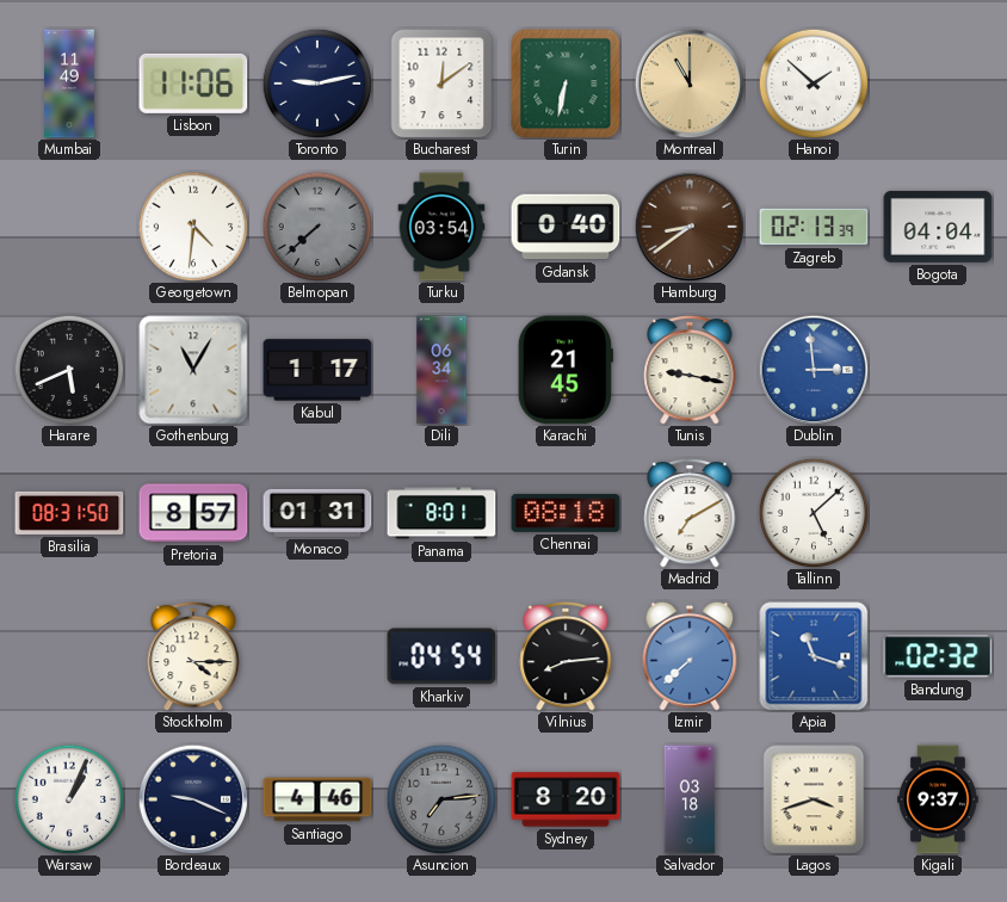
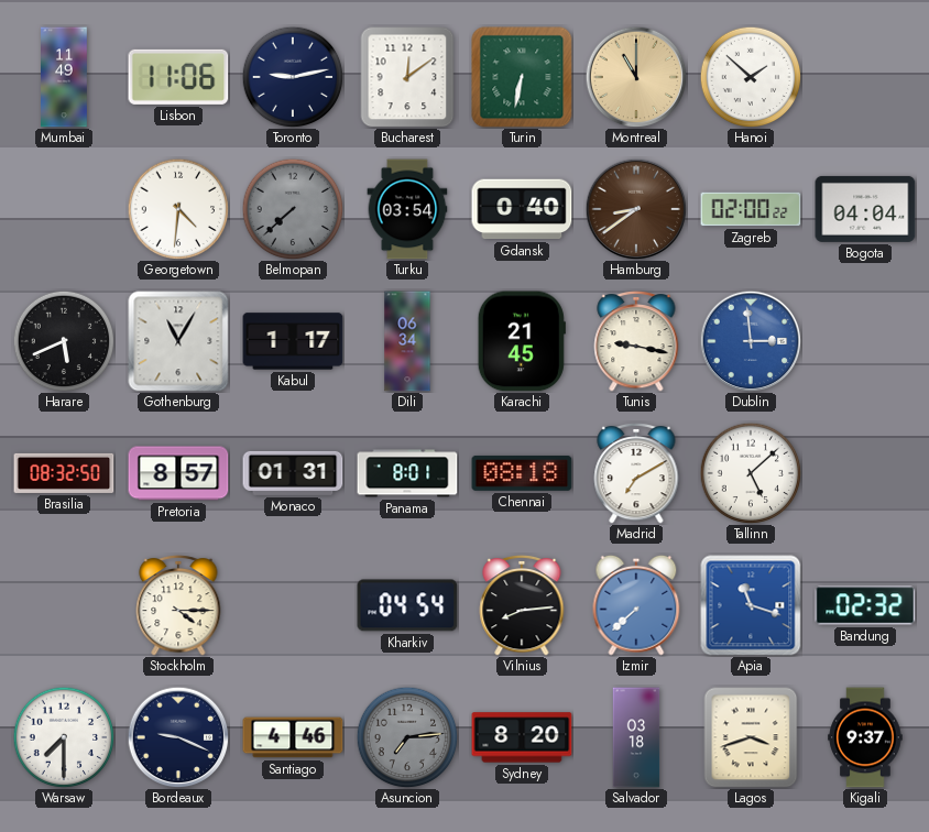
Zagreb: 02:13 -> 02:00 (751, 209)
Brasilia: 08:31 -> 08:32 (64, 473)
Warsaw: 1:04 -> 7:30 (64, 737)
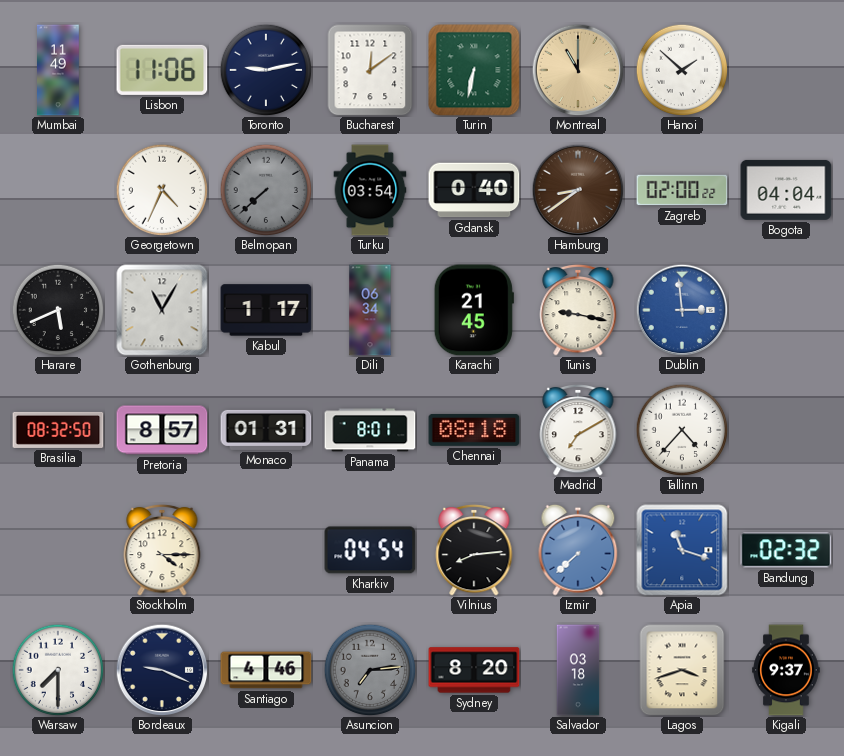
Georgetown: 4:31 -> 4:34 (162, 190)
Tallinn: 5:08 -> 4:37 (682, 430)
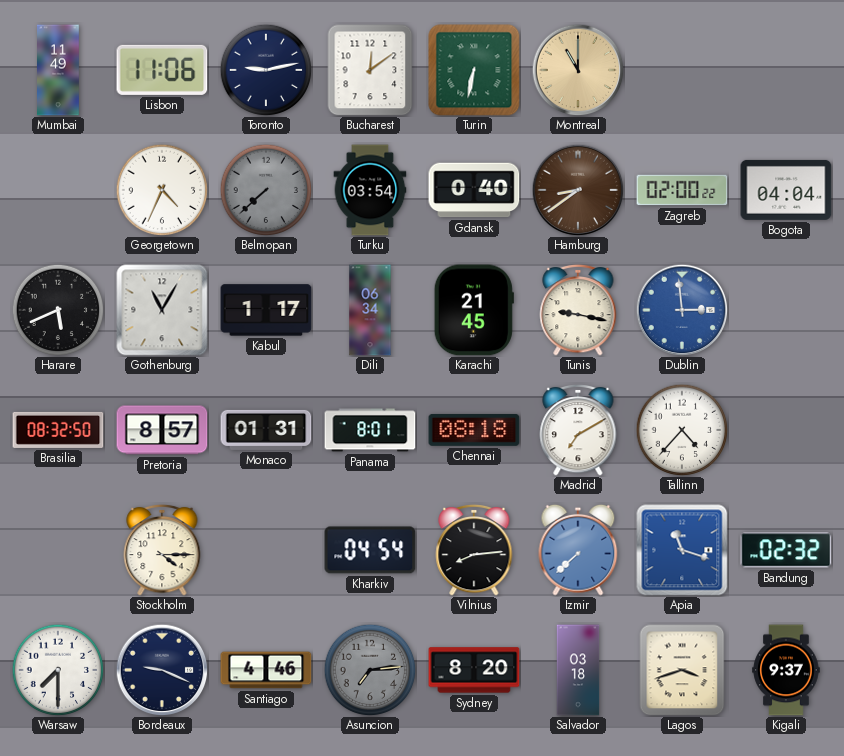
Hanoi: 1:52 -> none (682, 70)
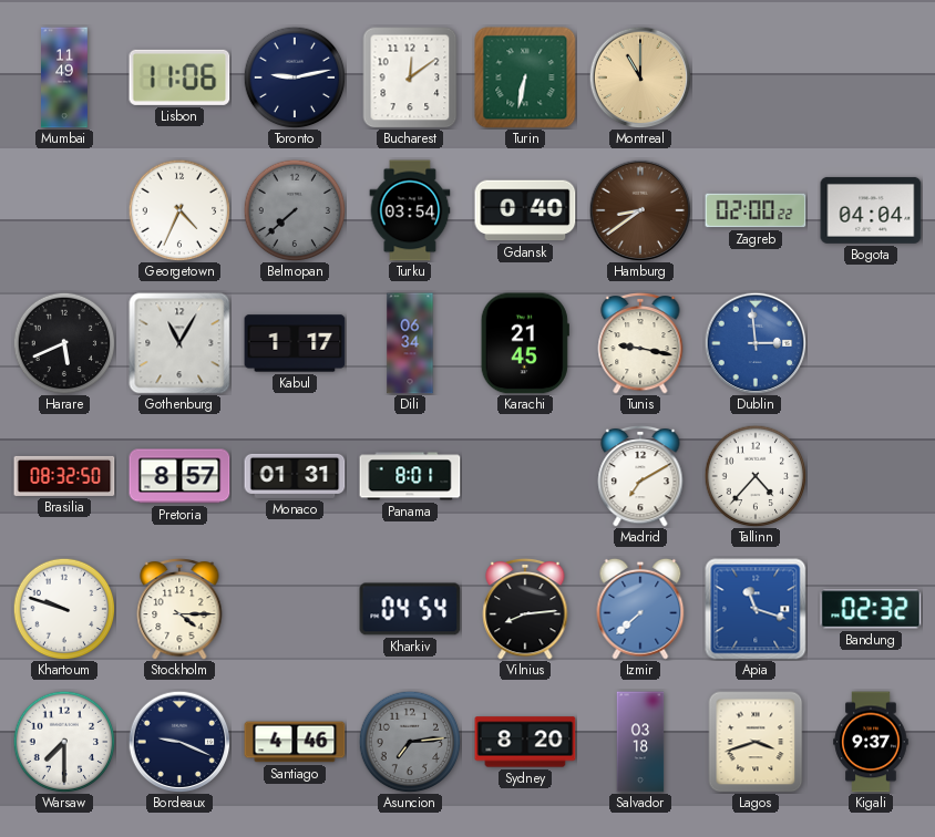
Chennai: 08:18 -> none (474, 430)
Khartoum: none -> 9:48 (64, 609)
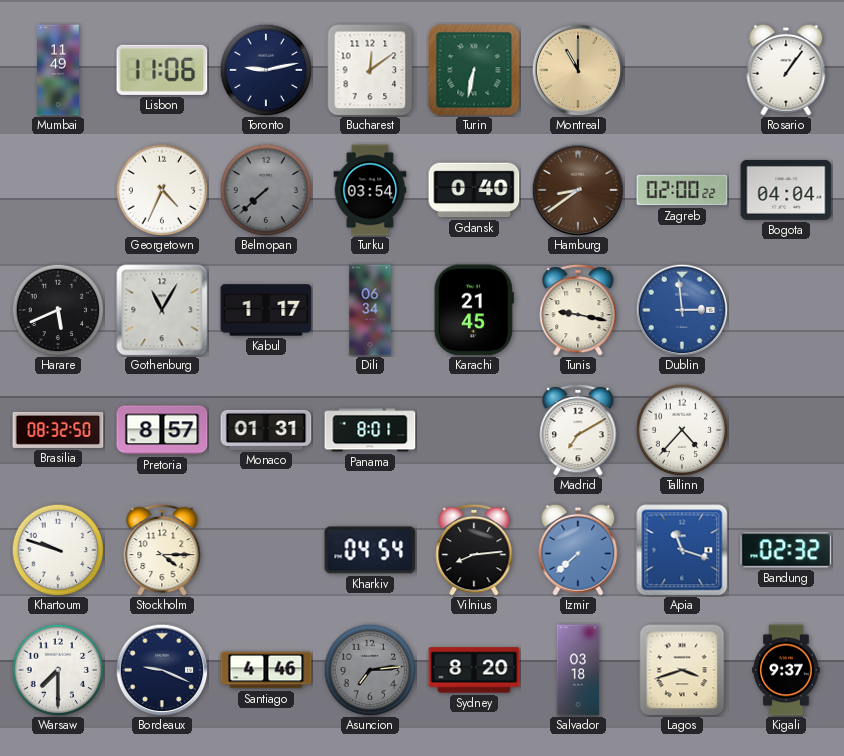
Rosario: none -> 1:06 (786, 70)
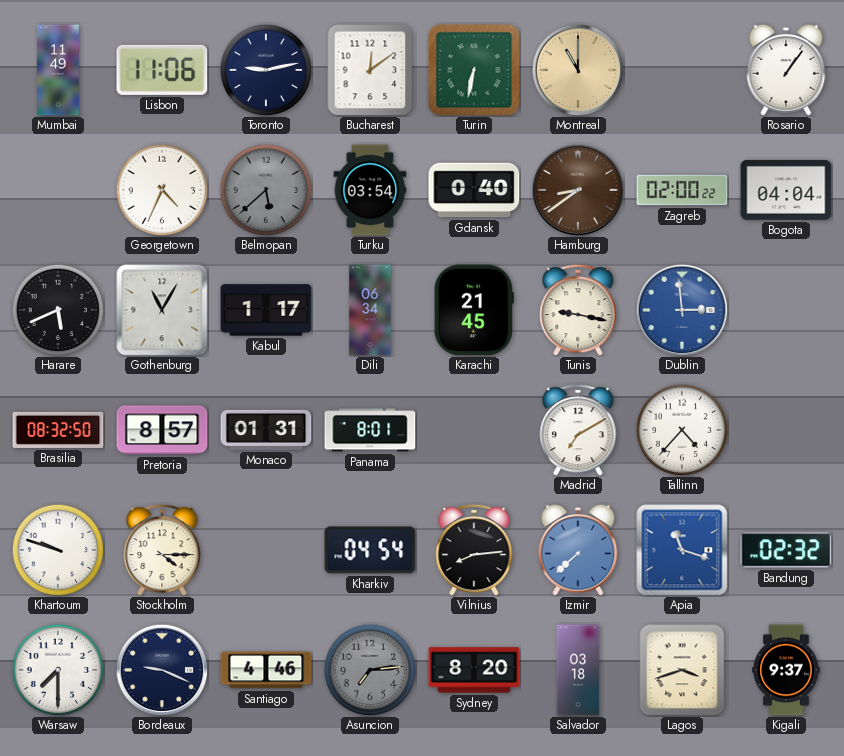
Belmopan: 7:38 -> 5:38 (266, 190)
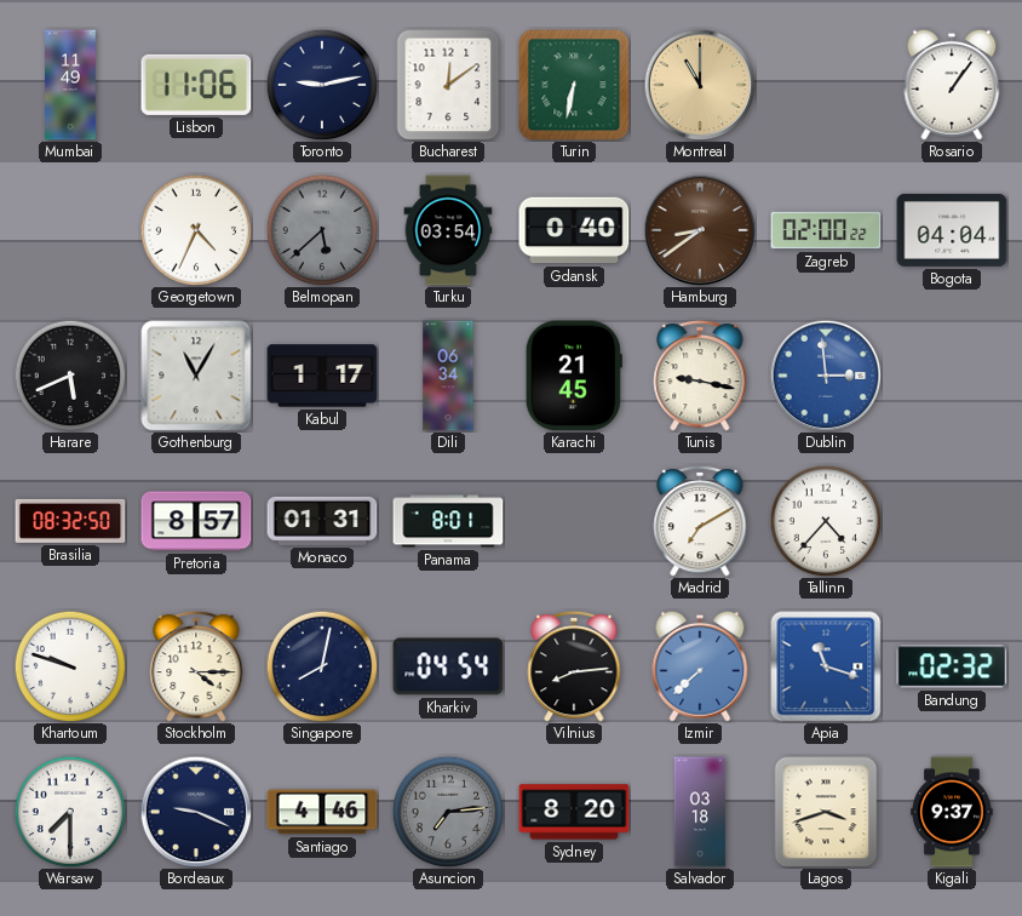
Singapore: none -> 8:02 (322, 666)
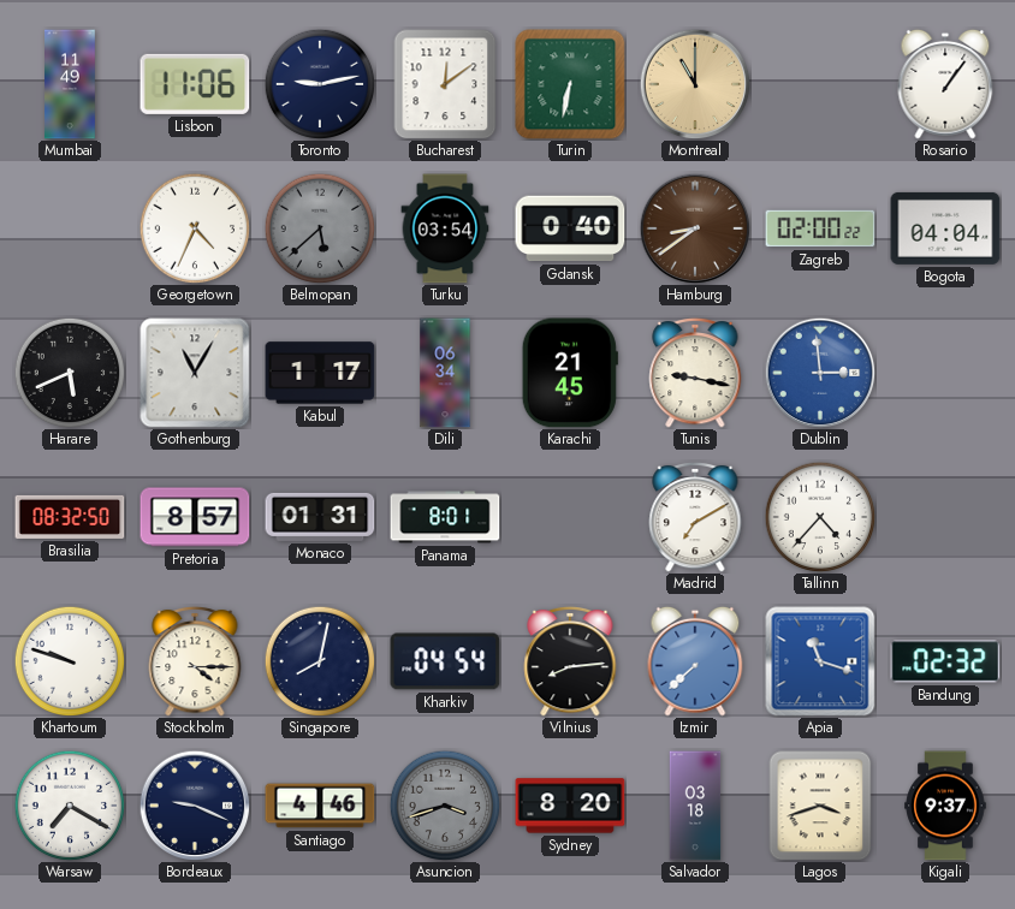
Warsaw: 7:30 -> 7:20 (70, 806)
Asuncion: 7:14 -> 3:42 (445, 806)
